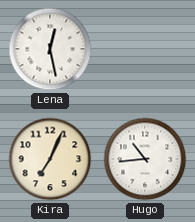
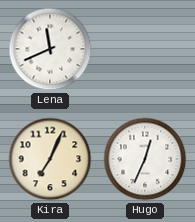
Lena: 12:28 -> 11:41 (50, 49)
Hugo: 10:44 -> 12:34 (145, 159)
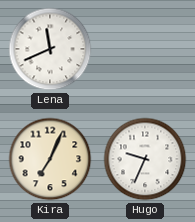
Hugo: 12:34 -> 9:34 (145, 159)
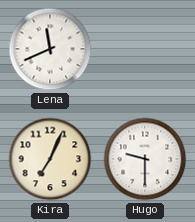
Hugo: 9:34 -> 9:30 (145, 159)
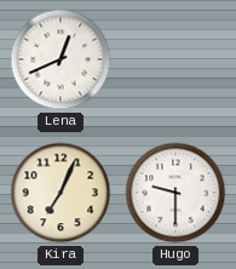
Lena: 11:41 -> 12:41 (61, 59)
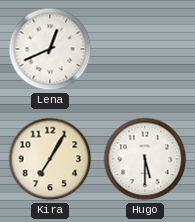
Kira: 7:04 -> 7:05 (50, 159)
Hugo: 9:30 -> 5:30 (145, 159)
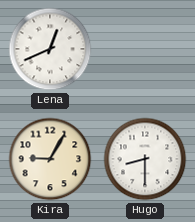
Kira: 7:05 -> 9:05 (50, 159)
Hugo: 5:30 -> 8:30 (145, 159)
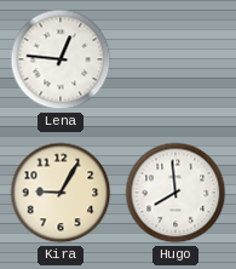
Lena: 12:41 -> 12:46 (61, 59)
Hugo: 8:30 -> 7:59 (175, 193)
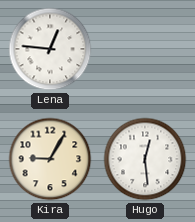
Hugo: 7:59 -> 12:29 (145, 159)
